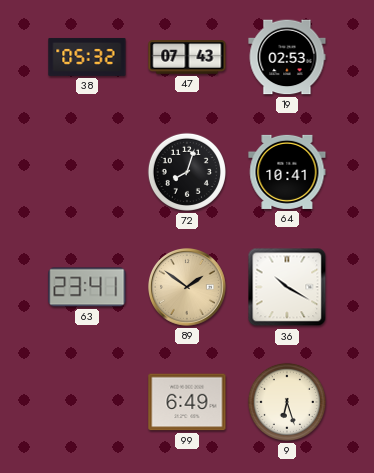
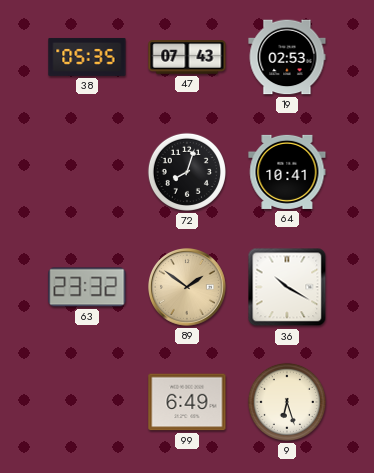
38: 05:32 -> 05:35 (87, 57)
63: 23:41 -> 23:32 (87, 287)
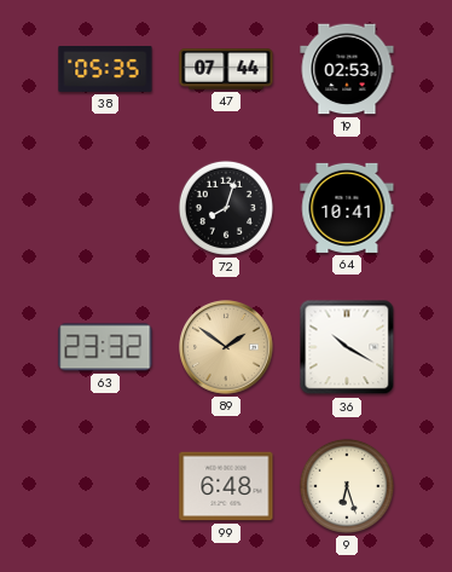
47: 07:43 -> 07:44 (226, 69)
99: 6:49 -> 6:48 (226, 486)
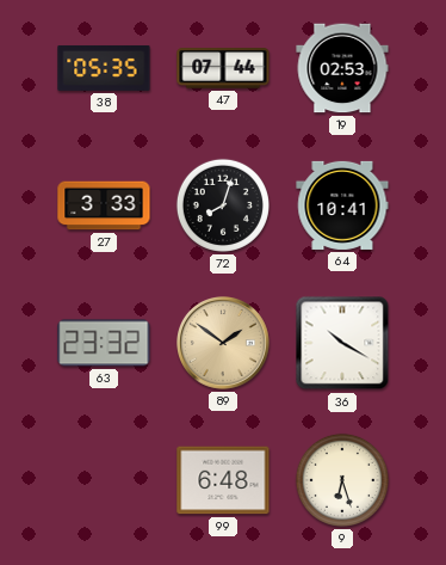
27: none -> 3:33 (104, 205)
